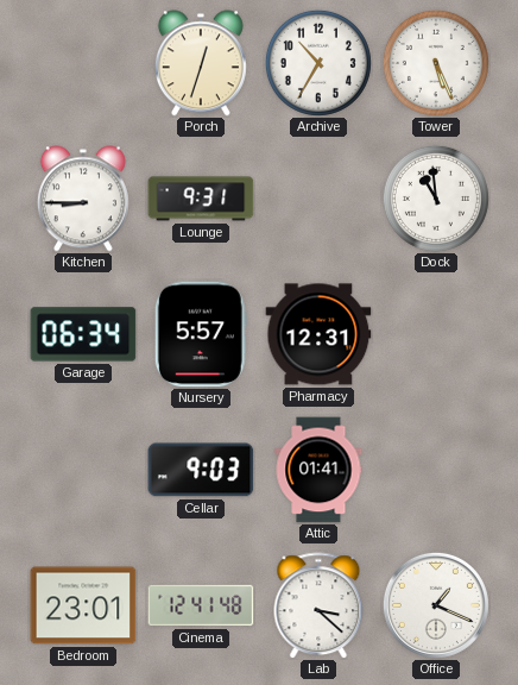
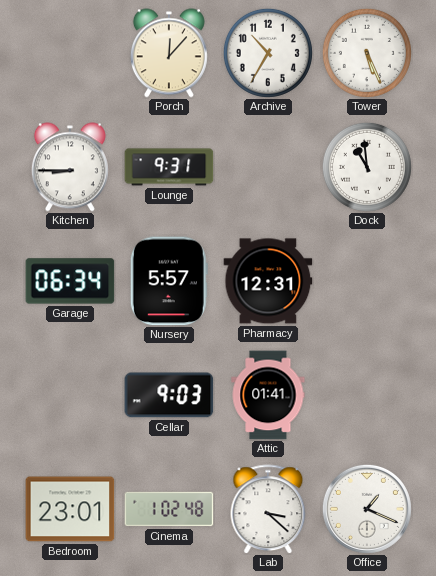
Porch: 12:33 -> 12:07 (169, 53)
Cinema: 12:41 -> 1:02 (169, 509)
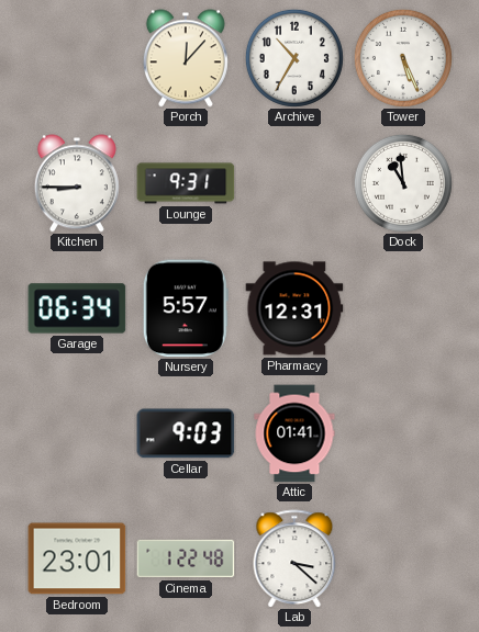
Cinema: 1:02 -> 1:22 (186, 558)
Office: 1:19 -> none (367, 509)
